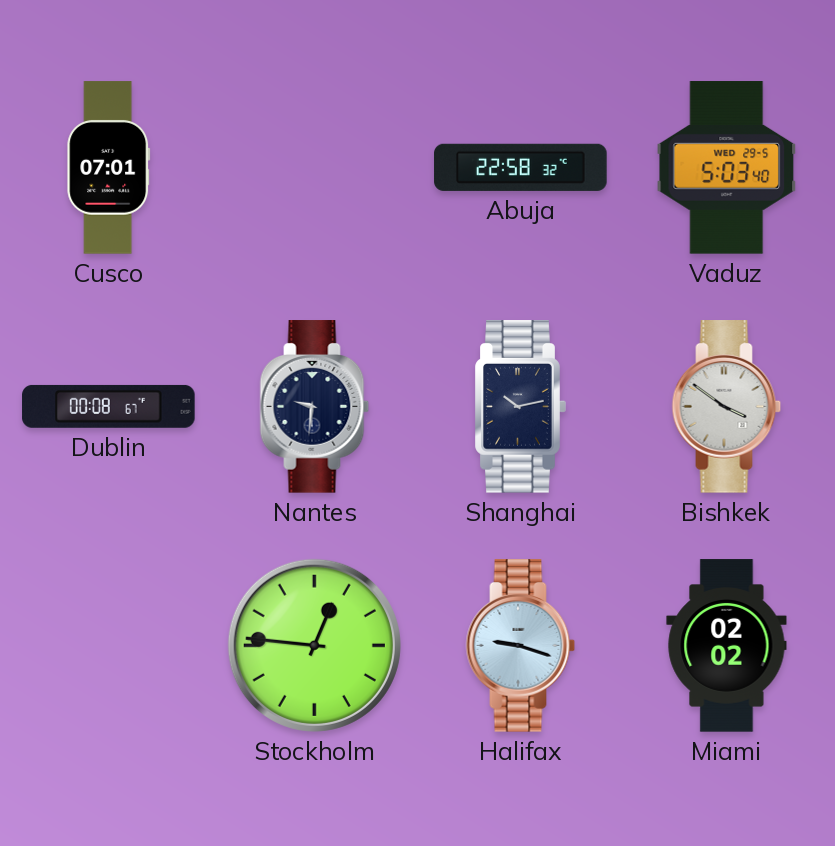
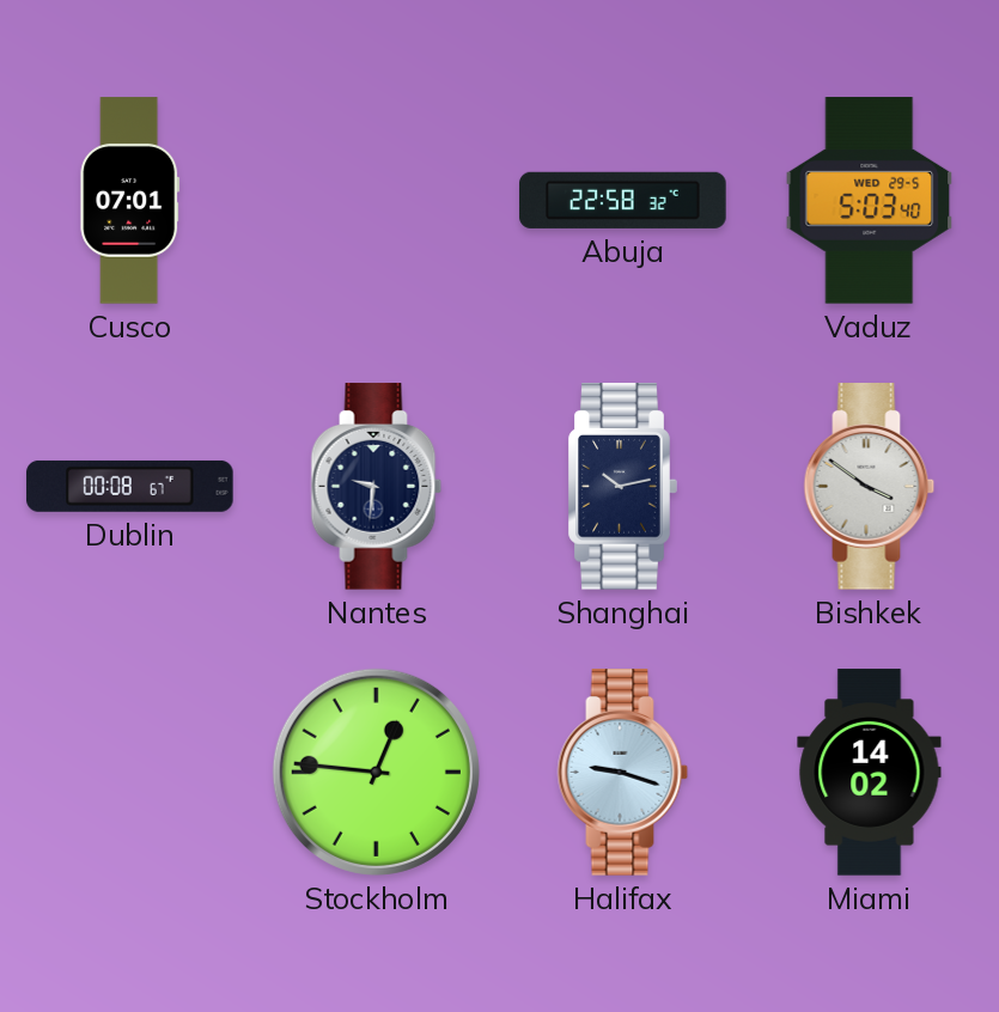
Miami: 02:02 -> 14:02 (870, 773)
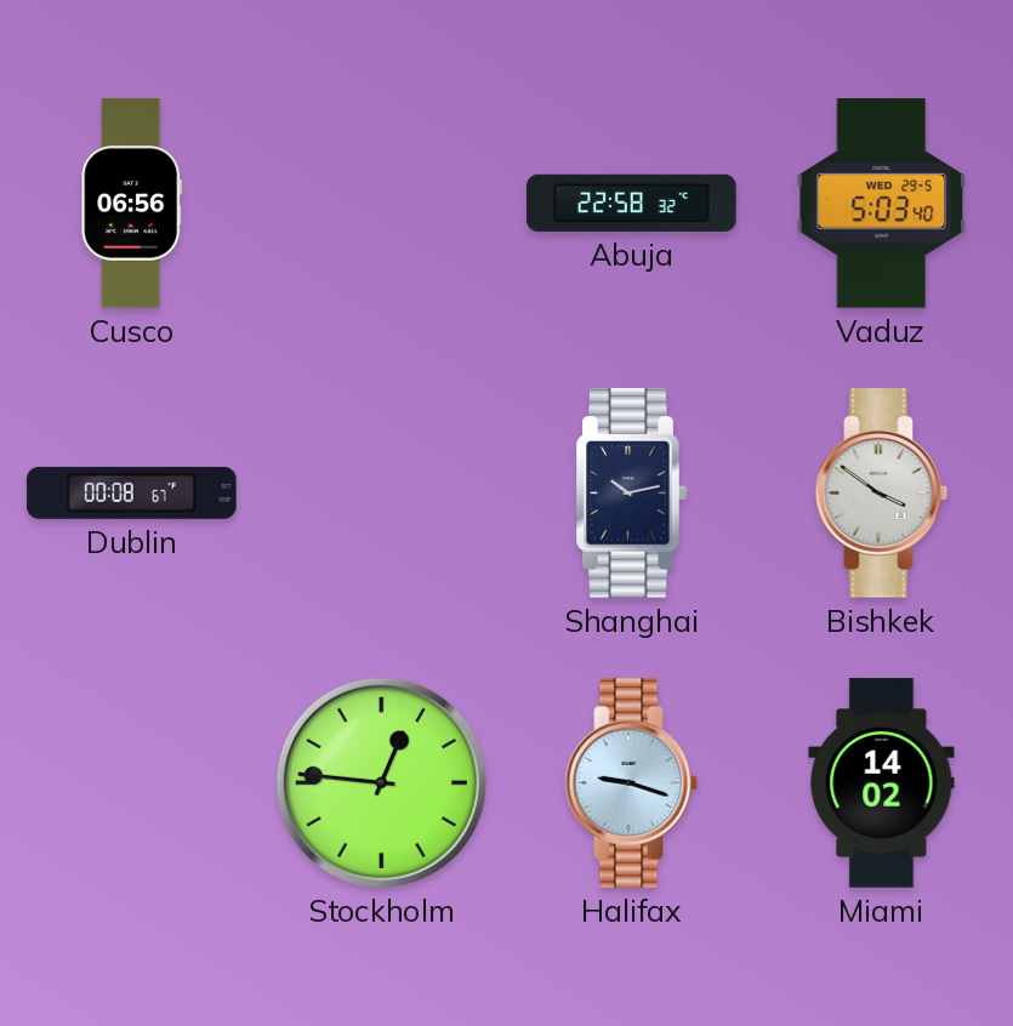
Cusco: 07:01 -> 06:56 (132, 204)
Nantes: 9:31 -> none (377, 487)
